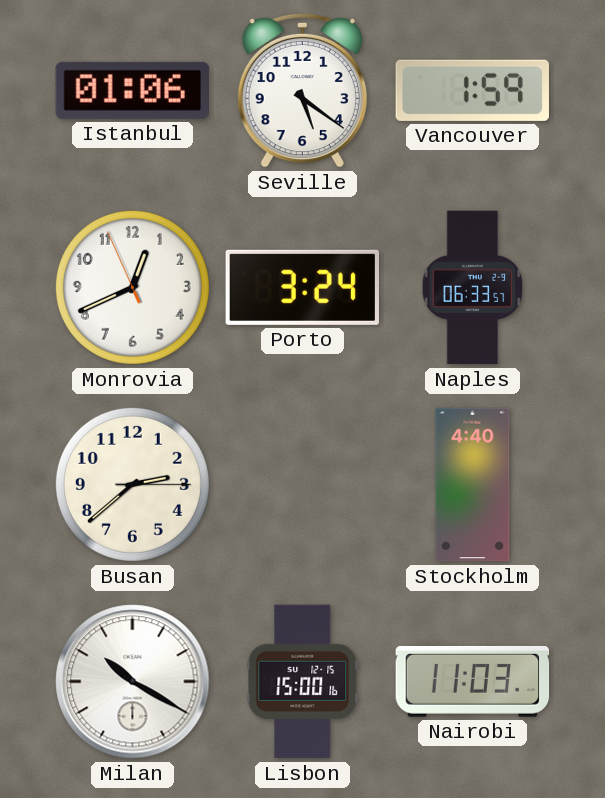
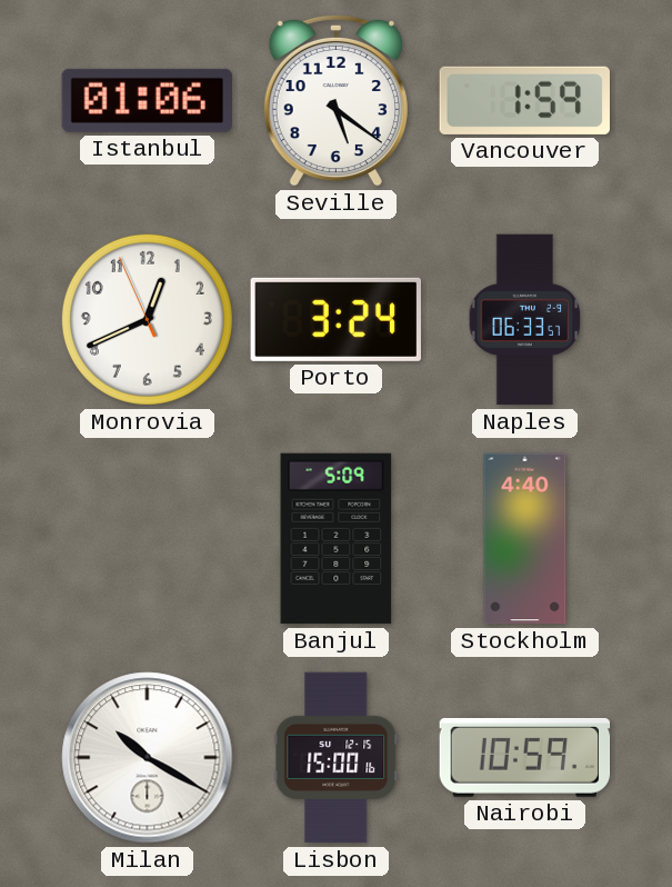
Busan: 2:38 -> none (132, 484)
Banjul: none -> 5:09 (337, 539)
Nairobi: 11:03 -> 10:59 (525, 757)
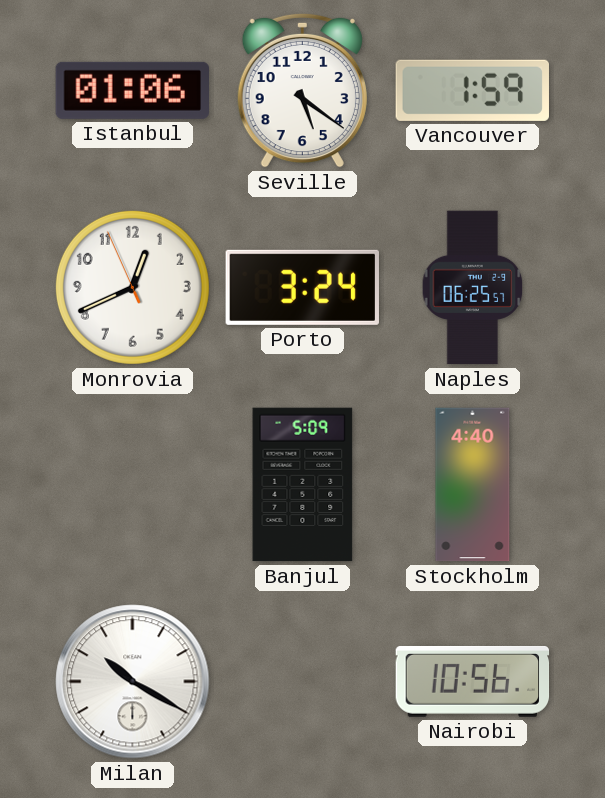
Naples: 06:33 -> 06:25 (473, 288)
Lisbon: 15:00 -> none (337, 758)
Nairobi: 10:59 -> 10:56 (473, 681)
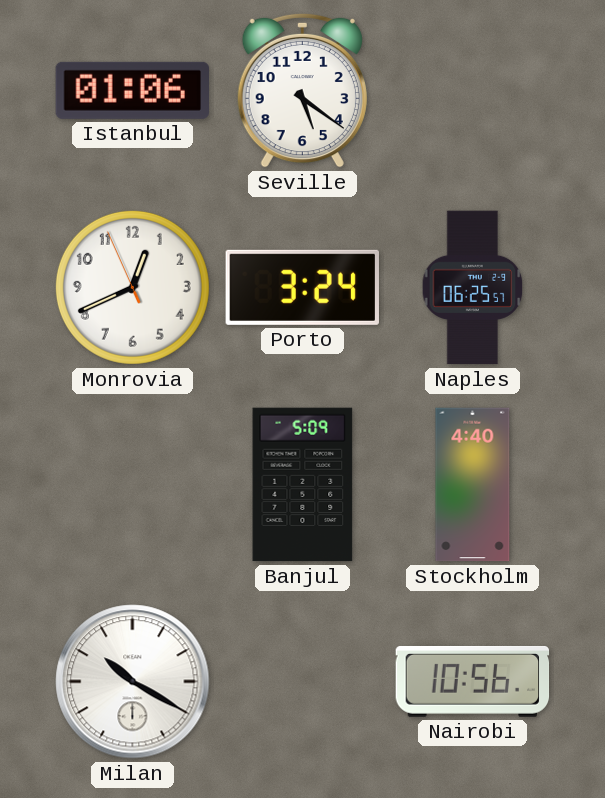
Vancouver: 1:59 -> none (472, 90)
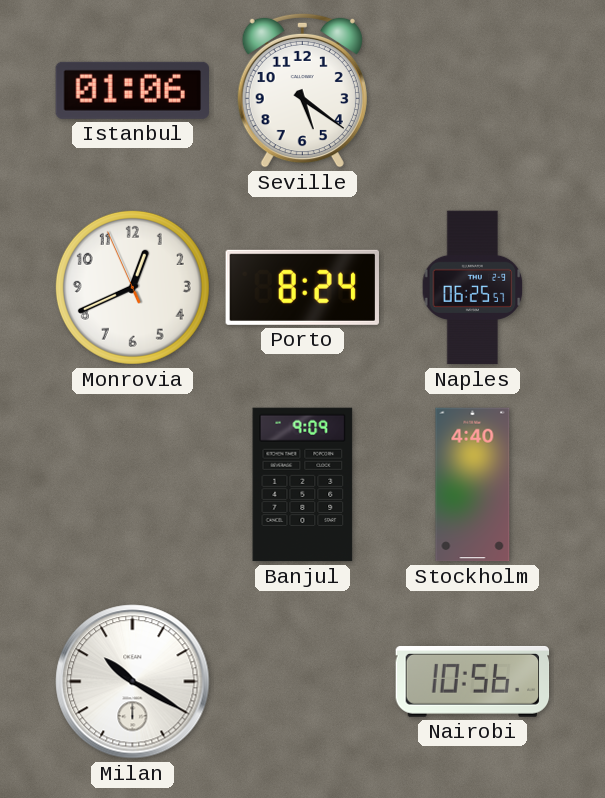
Porto: 3:24 -> 8:24 (302, 287)
Banjul: 5:09 -> 9:09 (303, 485)
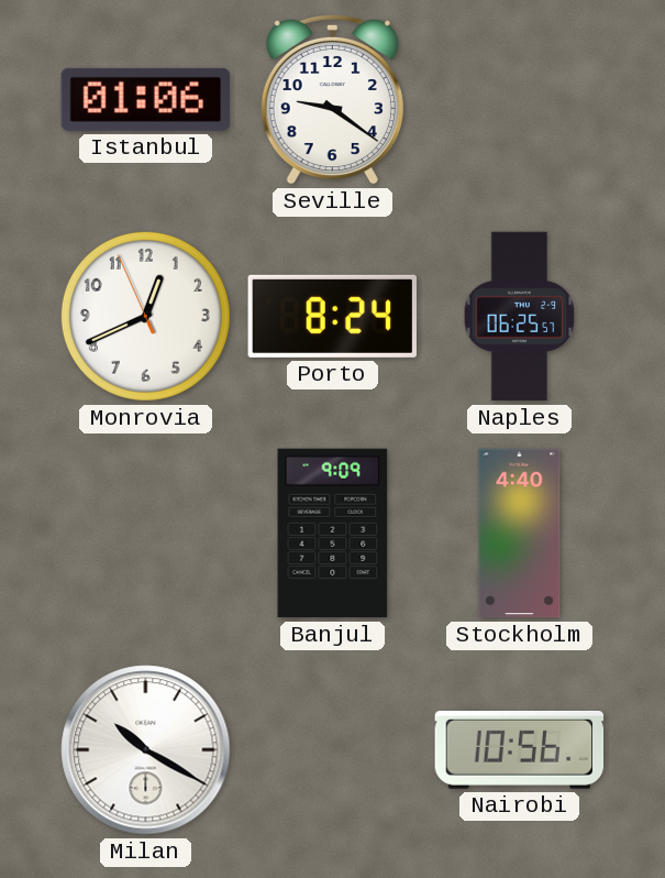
Seville: 5:21 -> 9:21 (332, 99)
